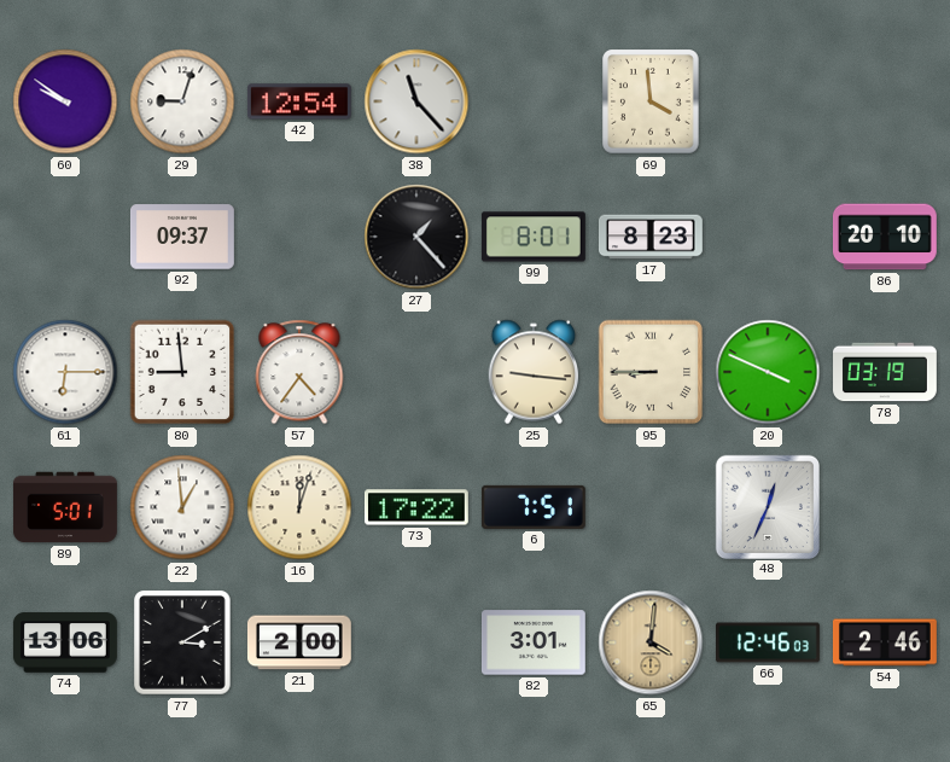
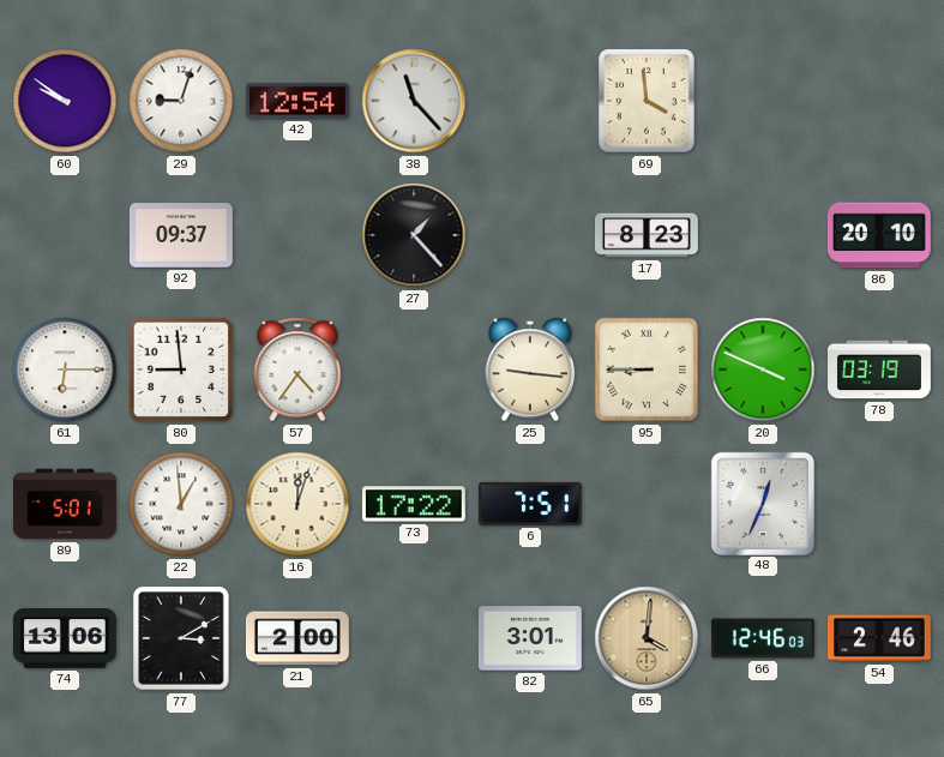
99: 8:01 -> none (534, 237)
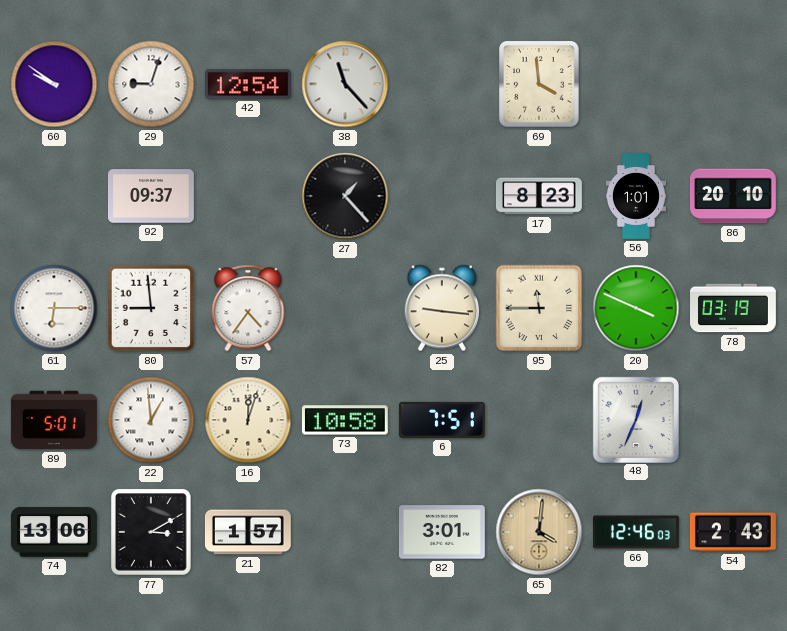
56: none -> 1:01 (636, 197)
95: 8:45 -> 11:45 (539, 308)
73: 17:22 -> 10:58 (345, 420)
21: 2:00 -> 1:57 (248, 532)
54: 2:46 -> 2:43 (733, 532)
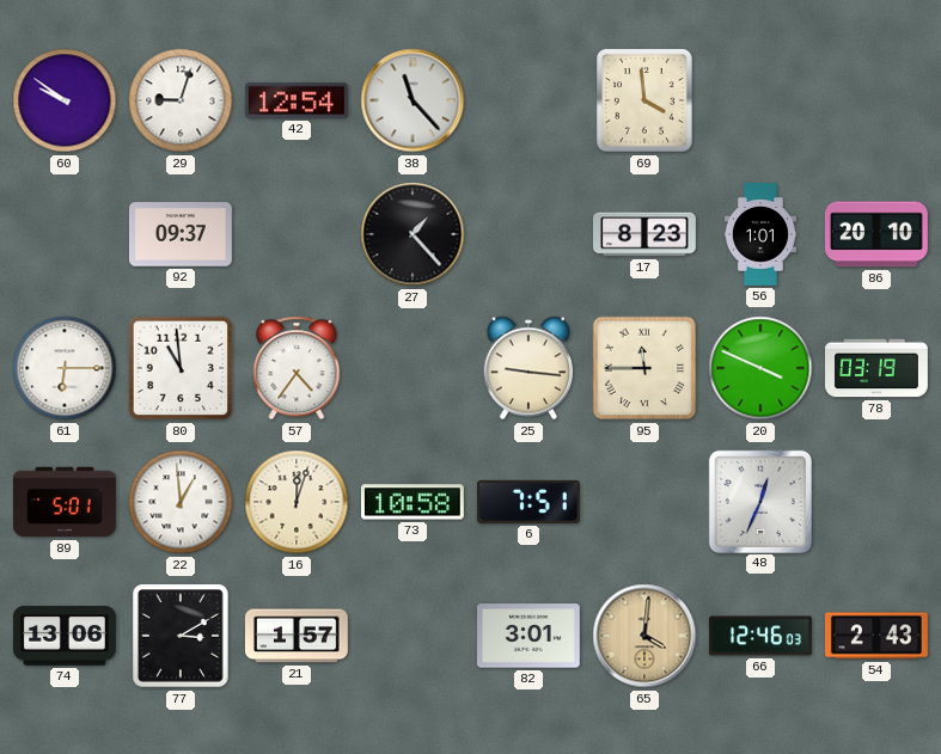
80: 8:59 -> 10:59 (181, 368)
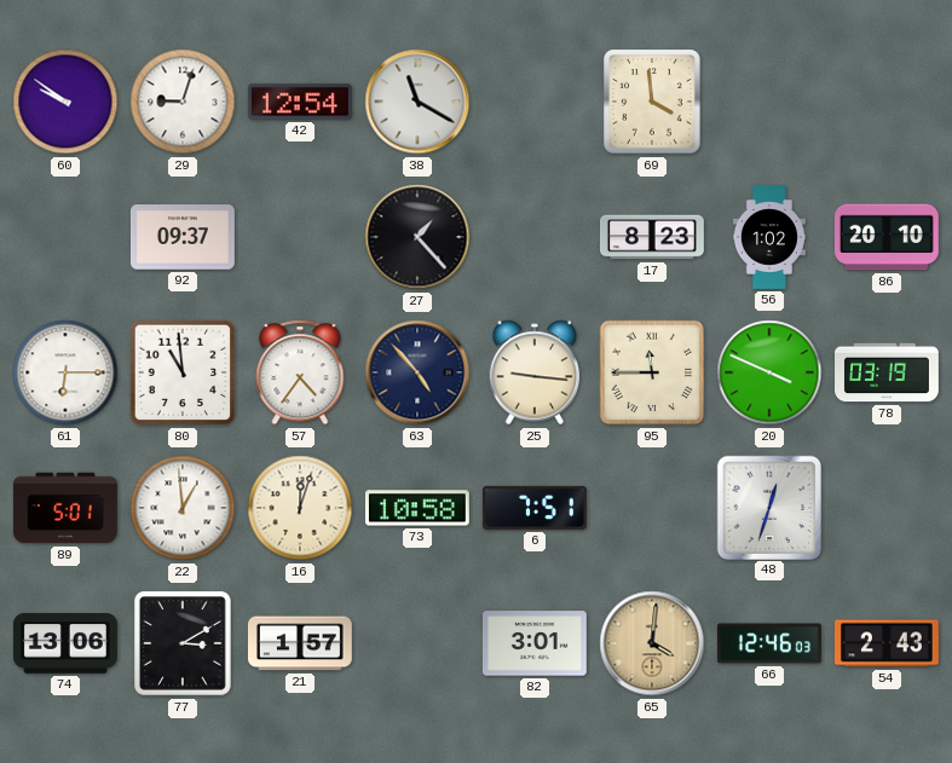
38: 11:23 -> 11:20 (417, 102)
56: 1:01 -> 1:02 (769, 238)
63: none -> 4:53 (417, 372)
48: 12:34 -> 12:33 (768, 507)
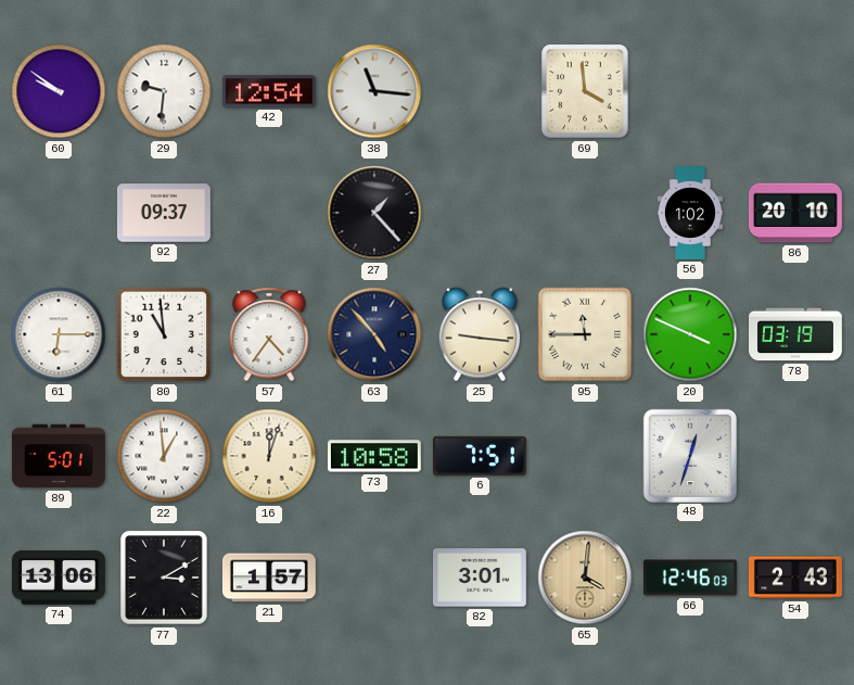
29: 9:03 -> 9:31 (164, 91)
38: 11:20 -> 11:16 (374, 91)
17: 8:23 -> none (652, 237)
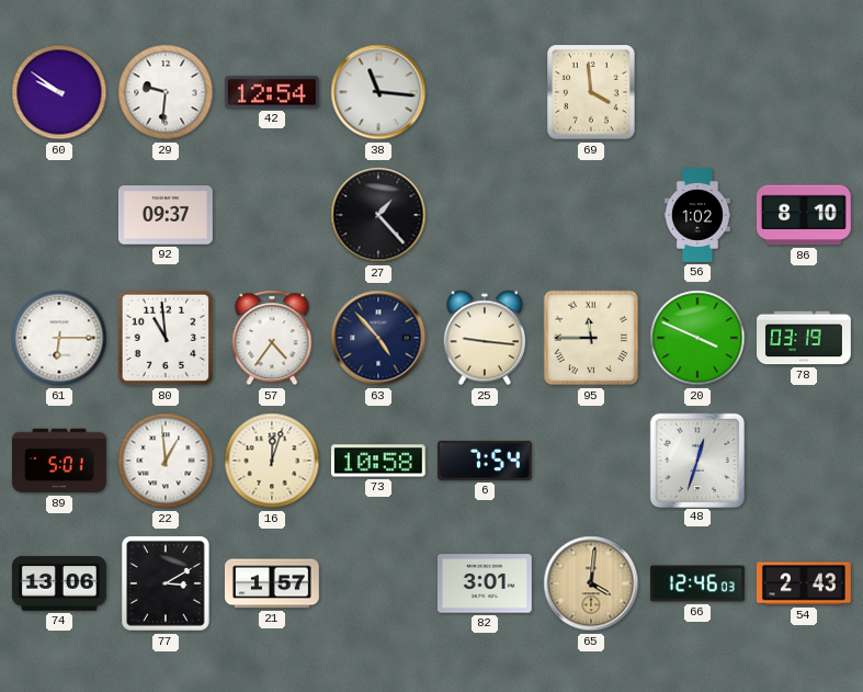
86: 20:10 -> 8:10 (804, 215)
6: 7:51 -> 7:54 (485, 461)
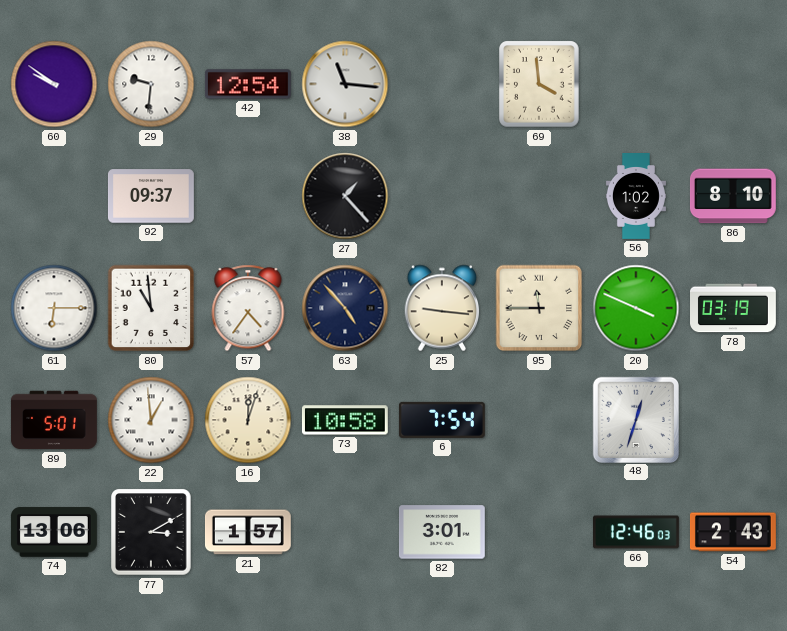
65: 4:01 -> none (591, 583)
